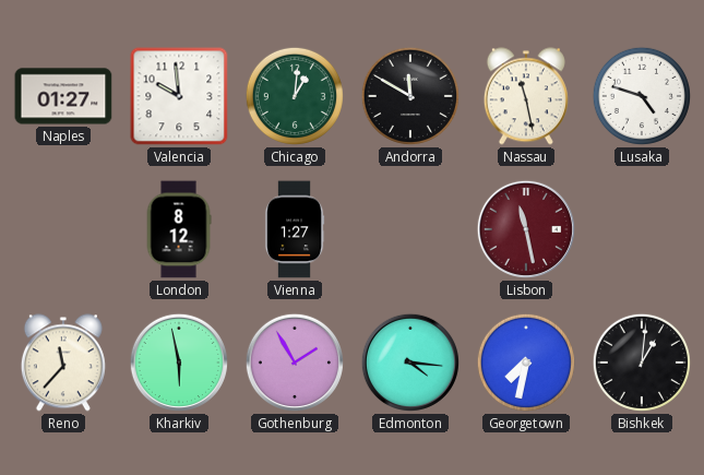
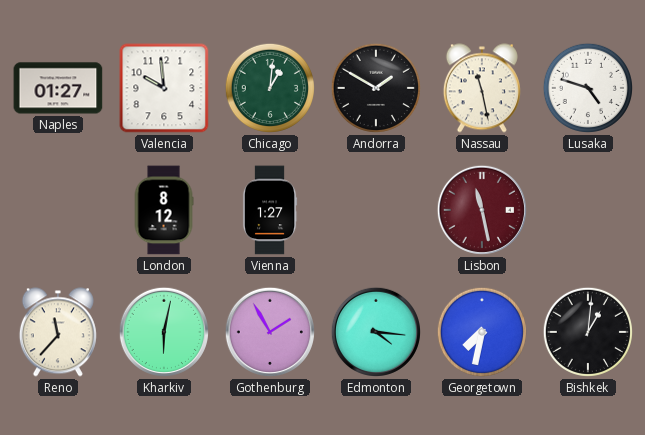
Andorra: 11:50 -> 1:50 (376, 88)
Kharkiv: 5:58 -> 6:02 (164, 332)
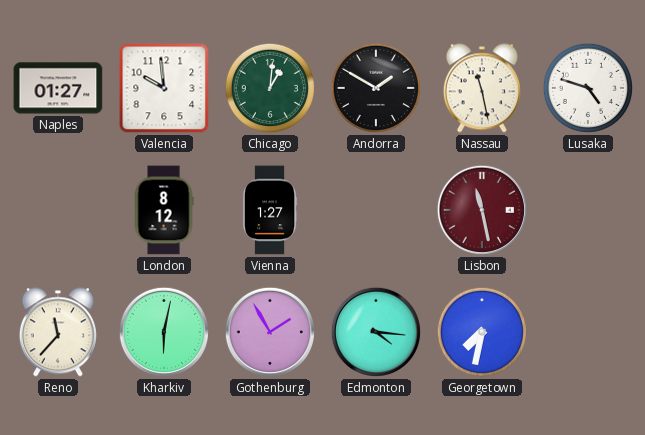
Bishkek: 1:01 -> none (588, 332)
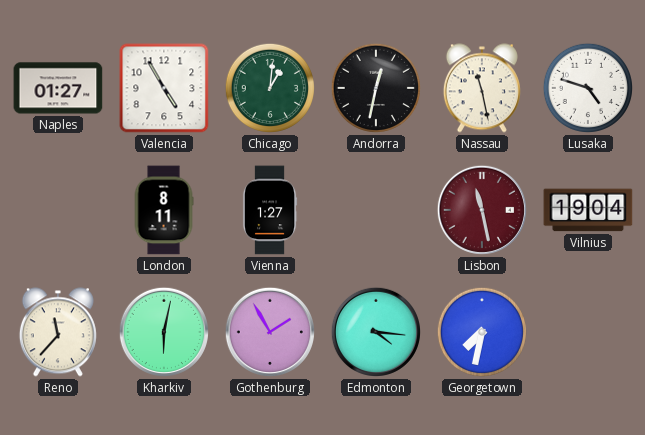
Valencia: 9:59 -> 4:55 (164, 88)
Andorra: 1:50 -> 12:32 (376, 88)
London: 8:12 -> 8:11 (164, 210)
Vilnius: none -> 19:04 (588, 210)
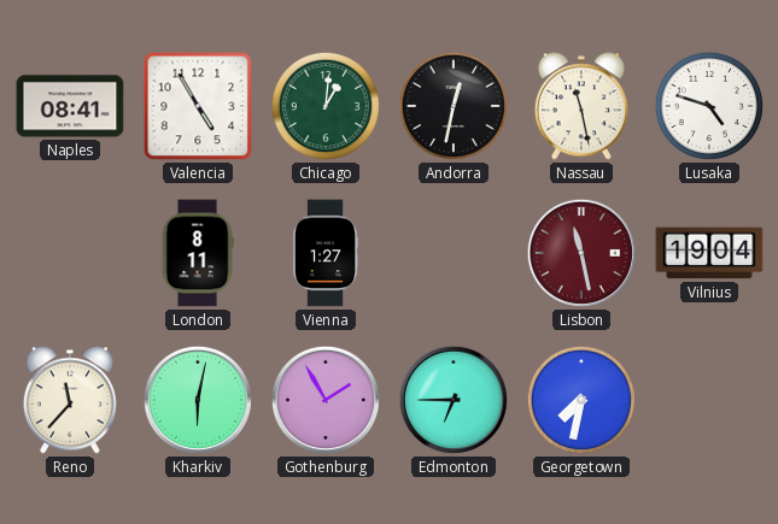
Naples: 01:27 -> 08:41 (70, 106)
Edmonton: 4:16 -> 6:45 (454, 400)
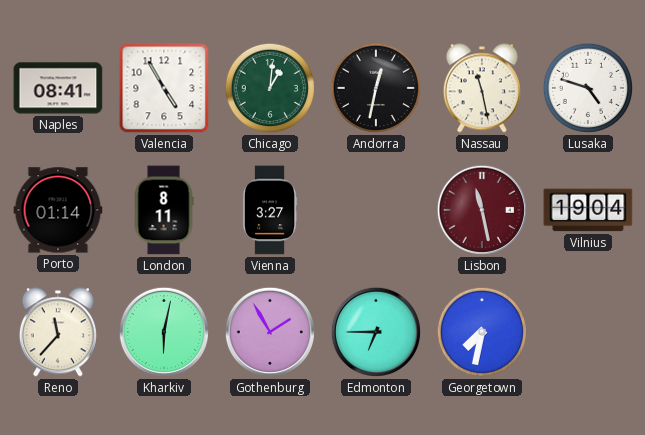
Porto: none -> 01:14 (58, 210)
Vienna: 1:27 -> 3:27 (270, 210)
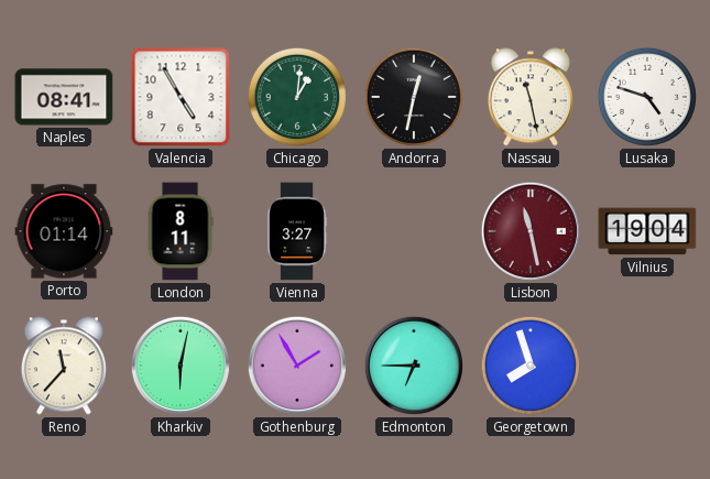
Georgetown: 7:32 -> 7:57 (531, 366)
